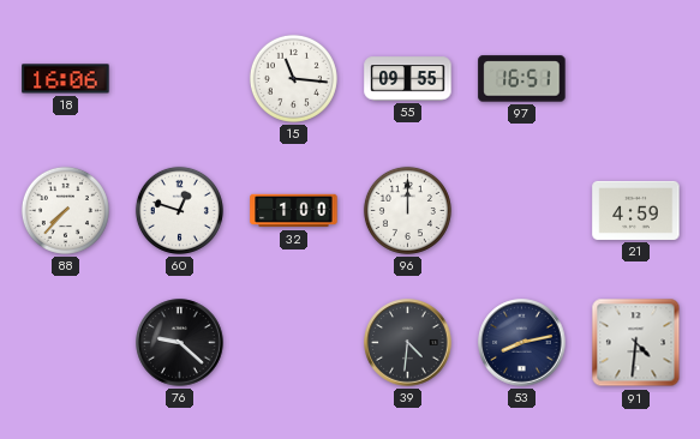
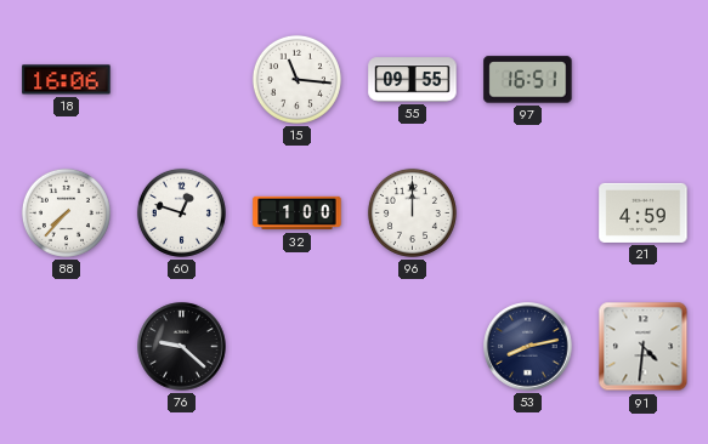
39: 4:31 -> none (408, 343)
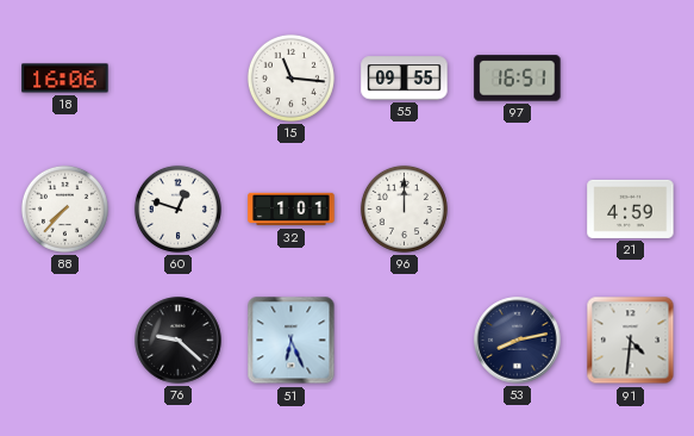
32: 1:00 -> 1:01 (292, 210)
51: none -> 6:26 (292, 341)
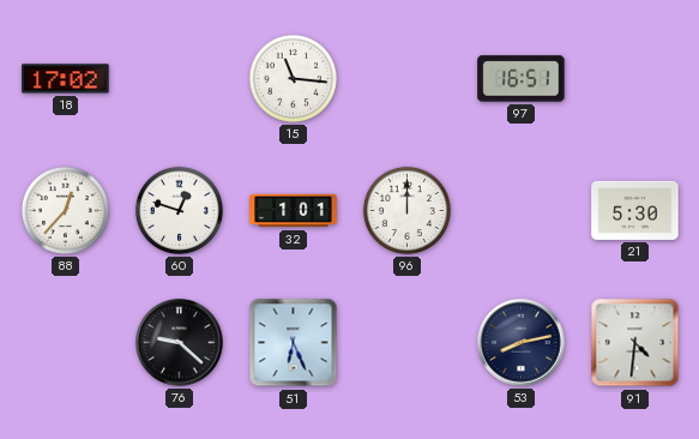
18: 16:06 -> 17:02 (66, 79)
55: 09:55 -> none (405, 79)
88: 7:37 -> 12:37 (65, 210)
21: 4:59 -> 5:30 (635, 210)
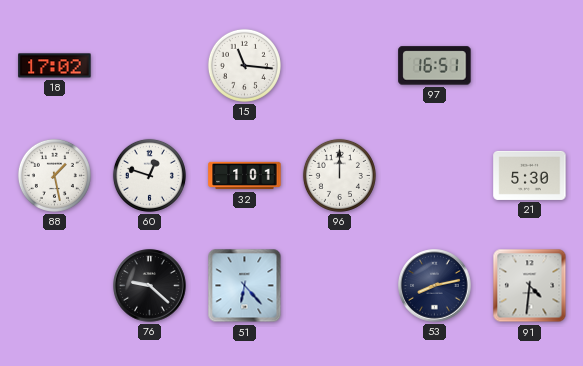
88: 12:37 -> 1:28 (54, 175)
51: 6:26 -> 6:23 (245, 286)
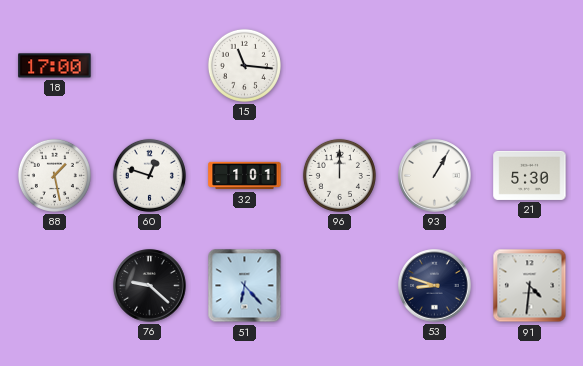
18: 17:02 -> 17:00 (55, 66)
97: 16:51 -> none (435, 66)
93: none -> 1:05 (435, 176)
53: 8:13 -> 8:48 (435, 286)
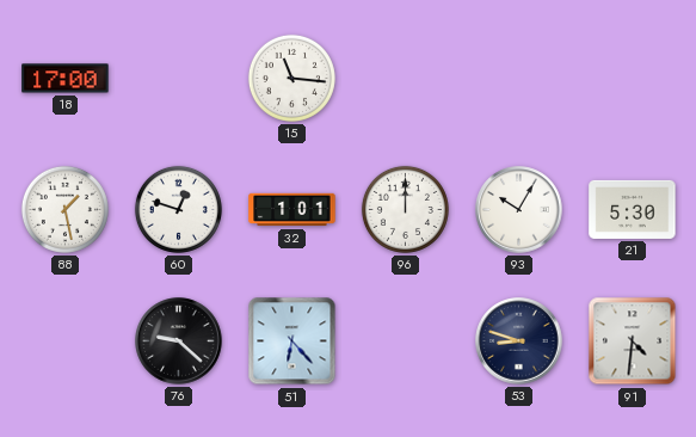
93: 1:05 -> 10:05 (519, 210)
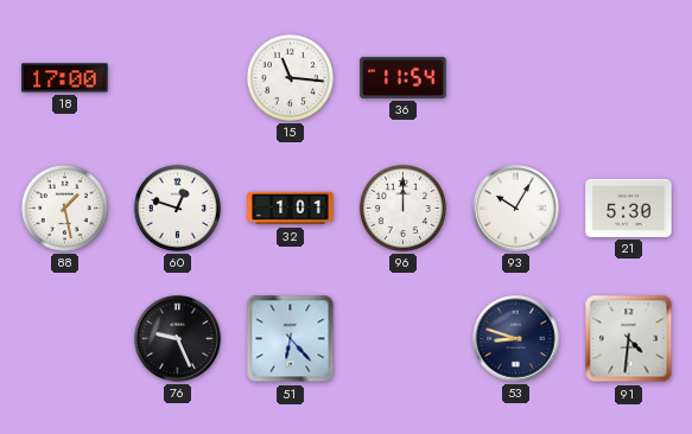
36: none -> 11:54 (404, 77)
76: 9:22 -> 9:26 (178, 339)
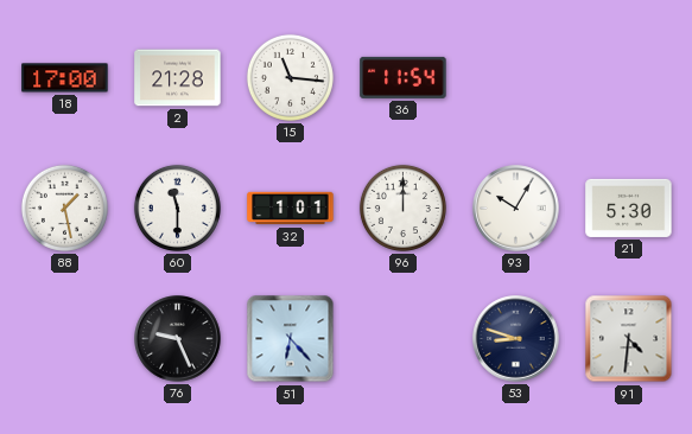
2: none -> 21:28 (178, 78)
60: 12:48 -> 11:30 (177, 208)
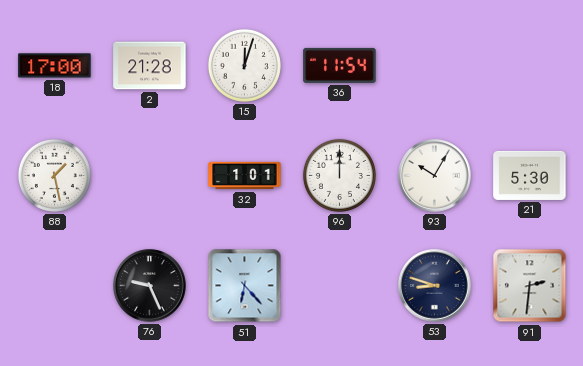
15: 11:16 -> 12:03 (244, 65)
60: 11:30 -> none (177, 208)
91: 4:31 -> 2:31 (530, 286)
